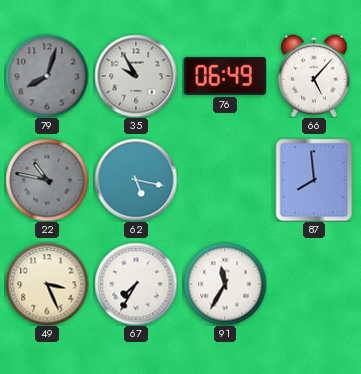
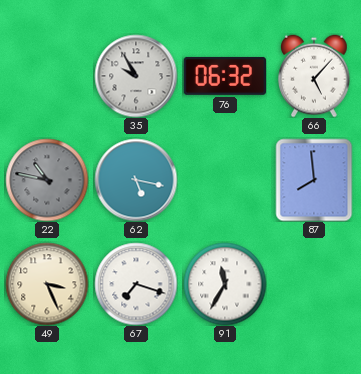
79: 8:03 -> none (47, 76)
76: 06:49 -> 06:32 (224, 76)
67: 7:35 -> 7:18 (136, 284)
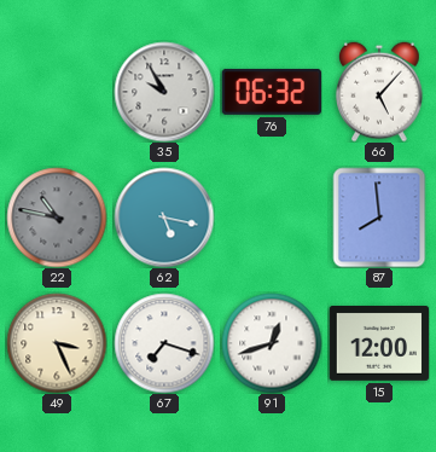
91: 11:35 -> 12:42 (272, 343)
15: none -> 12:00 (378, 344)
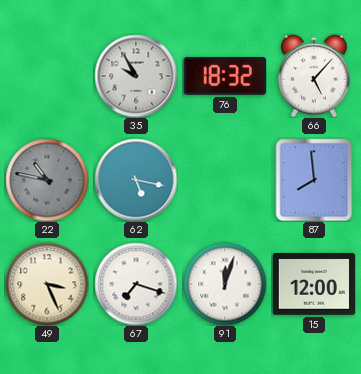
76: 06:32 -> 18:32 (224, 76)
91: 12:42 -> 12:03 (225, 284)
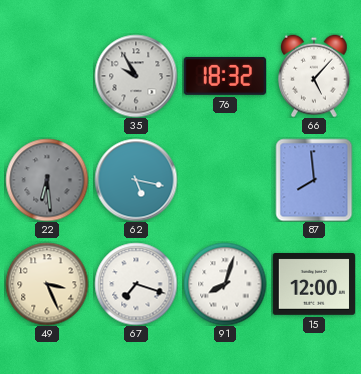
22: 10:47 -> 6:29 (47, 180)
91: 12:03 -> 8:03 (225, 284)
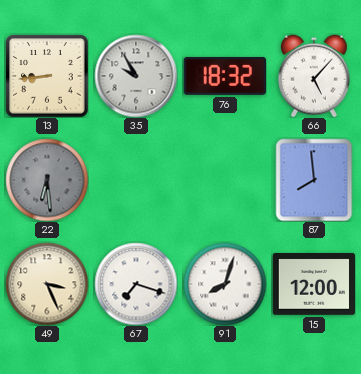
13: none -> 8:44 (47, 76)
62: 5:17 -> none (136, 180)
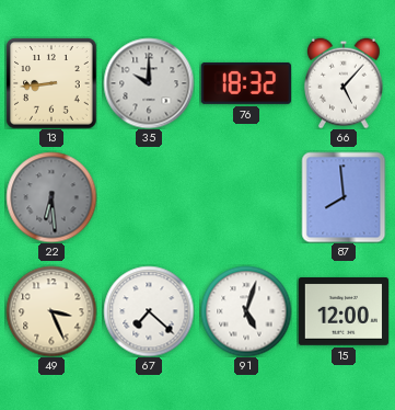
35: 9:55 -> 10:00 (149, 83)
67: 7:18 -> 7:22 (149, 311)
91: 8:03 -> 5:03 (246, 311)
